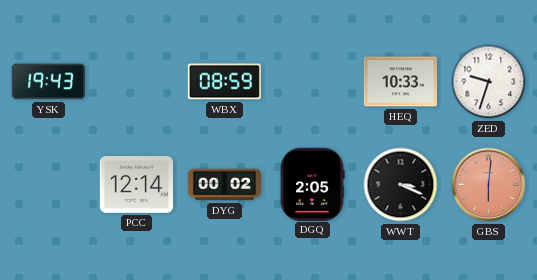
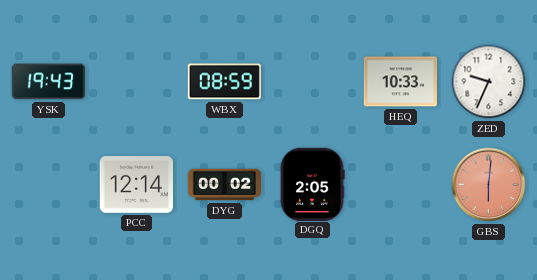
ZED: 9:33 -> 9:34 (489, 82)
WWT: 3:19 -> none (401, 185)
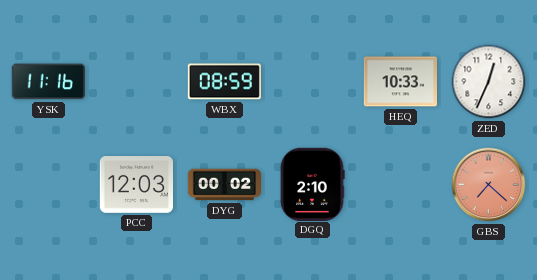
YSK: 19:43 -> 11:16 (48, 82)
ZED: 9:34 -> 12:34 (489, 82)
PCC: 12:14 -> 12:03 (136, 185)
DGQ: 2:05 -> 2:10 (312, 184)
GBS: 6:01 -> 7:22 (489, 185)
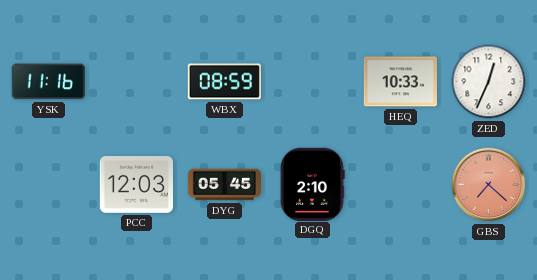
DYG: 00:02 -> 05:45 (225, 185)
